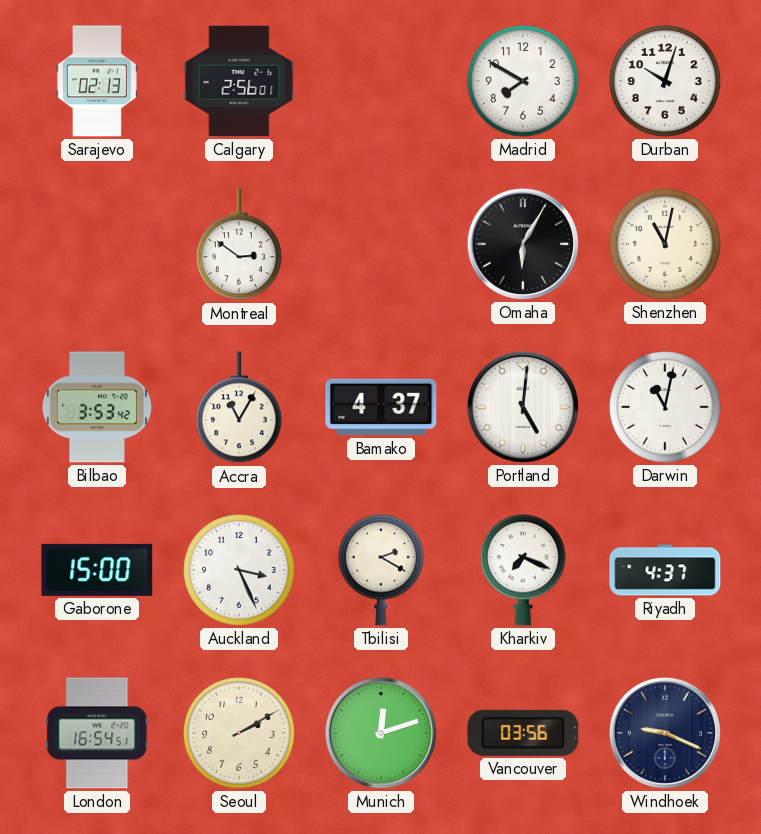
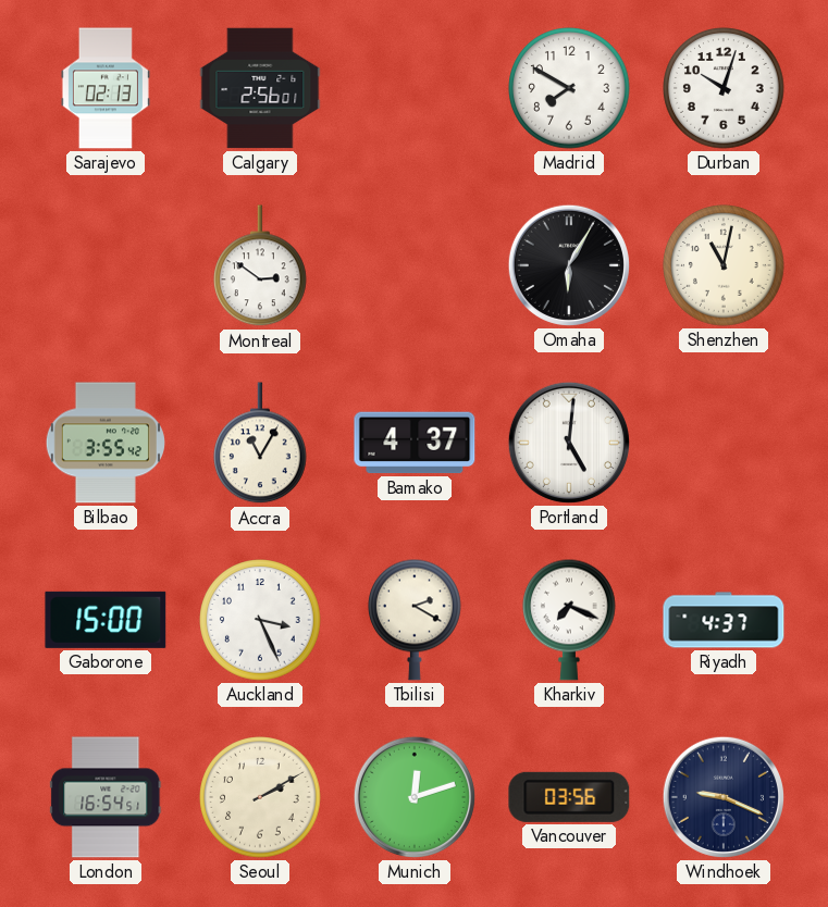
Bilbao: 3:53 -> 3:55 (106, 443)
Darwin: 11:02 -> none (665, 407)
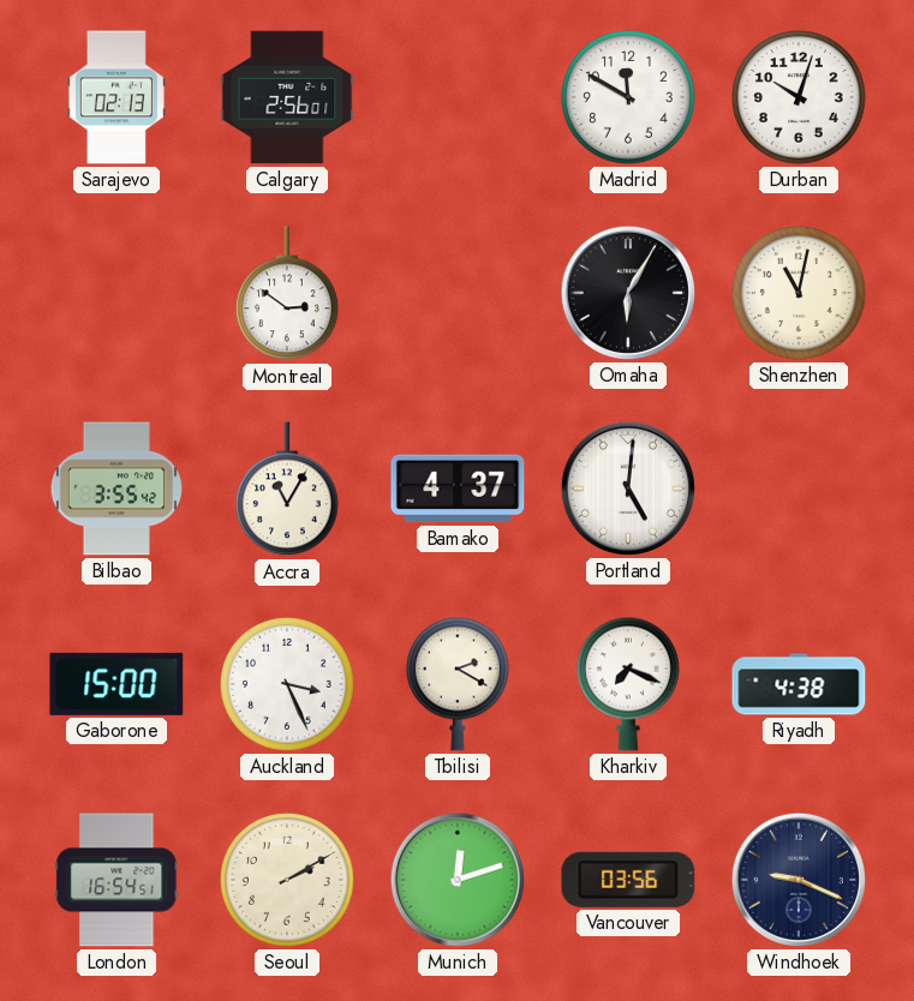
Madrid: 7:50 -> 11:50 (628, 97)
Riyadh: 4:37 -> 4:38 (799, 684)
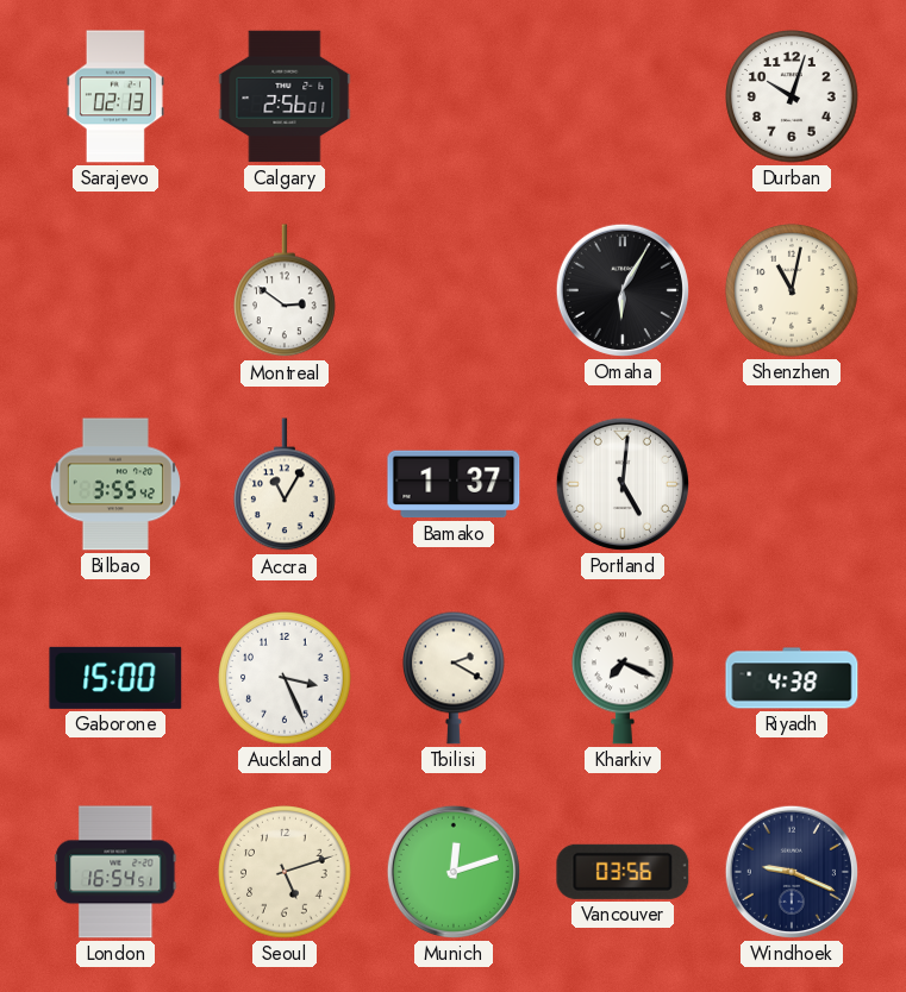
Madrid: 11:50 -> none (628, 97)
Bamako: 4:37 -> 1:37 (454, 484)
Seoul: 2:10 -> 5:12 (285, 872)
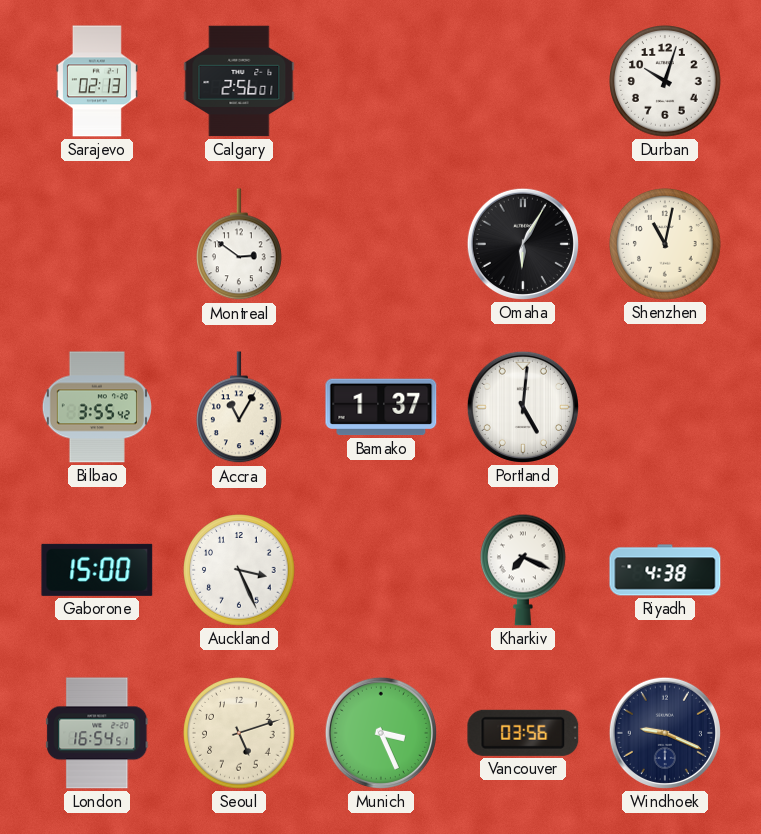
Tbilisi: 2:20 -> none (455, 678)
Munich: 12:12 -> 3:26 (381, 733)
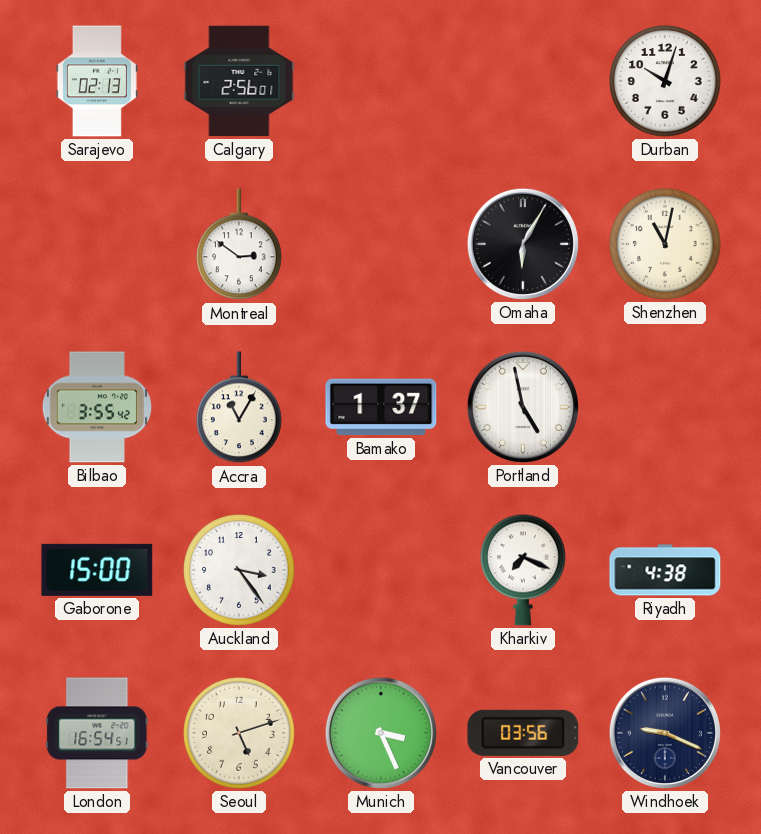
Portland: 5:01 -> 4:58 (523, 407)
Auckland: 3:26 -> 3:24 (239, 570)
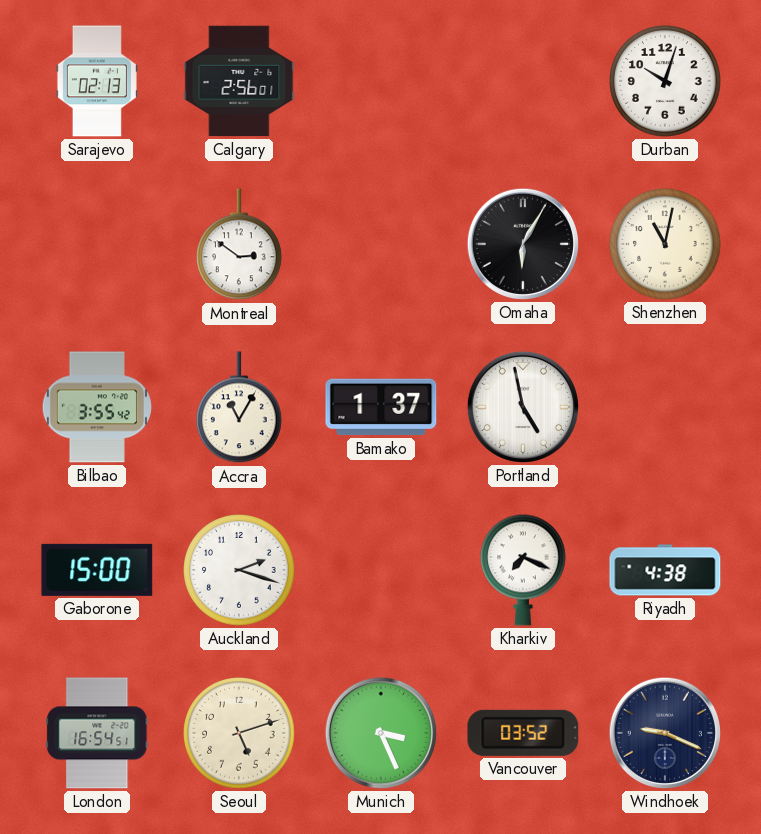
Auckland: 3:24 -> 2:18 (239, 570)
Vancouver: 03:56 -> 03:52 (523, 733)
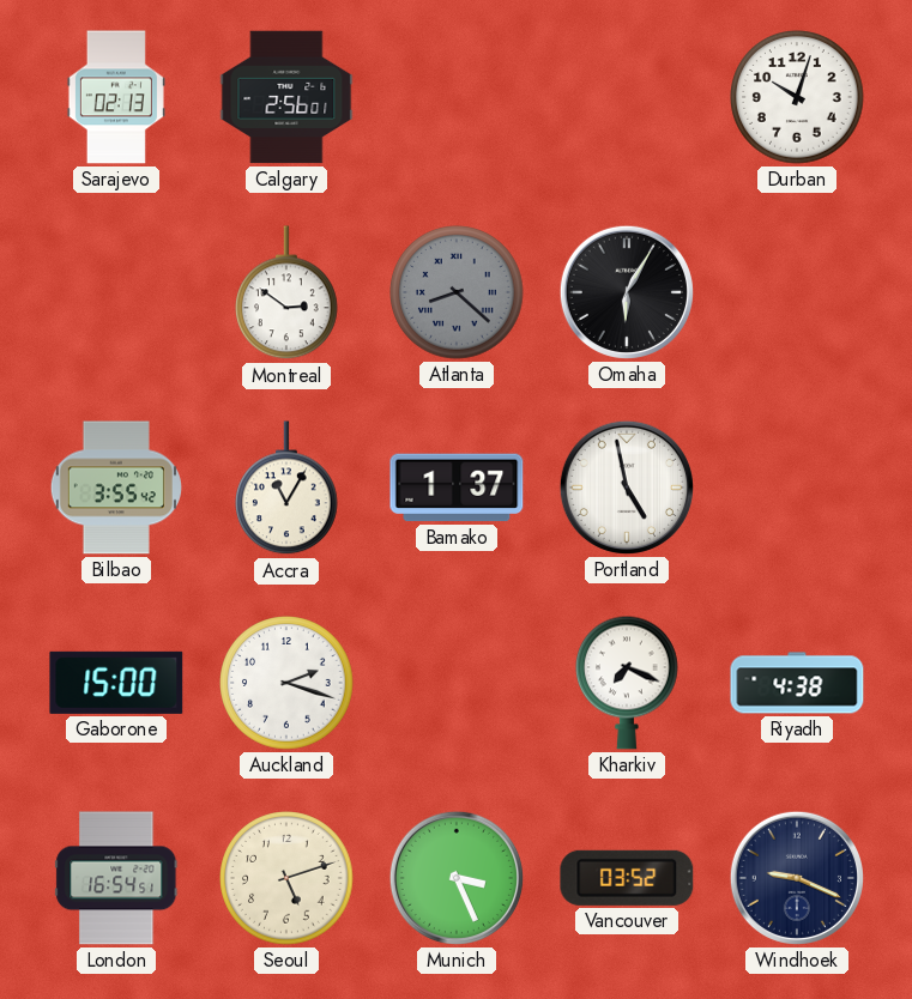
Atlanta: none -> 8:22 (457, 292)
Shenzhen: 11:02 -> none (665, 244)
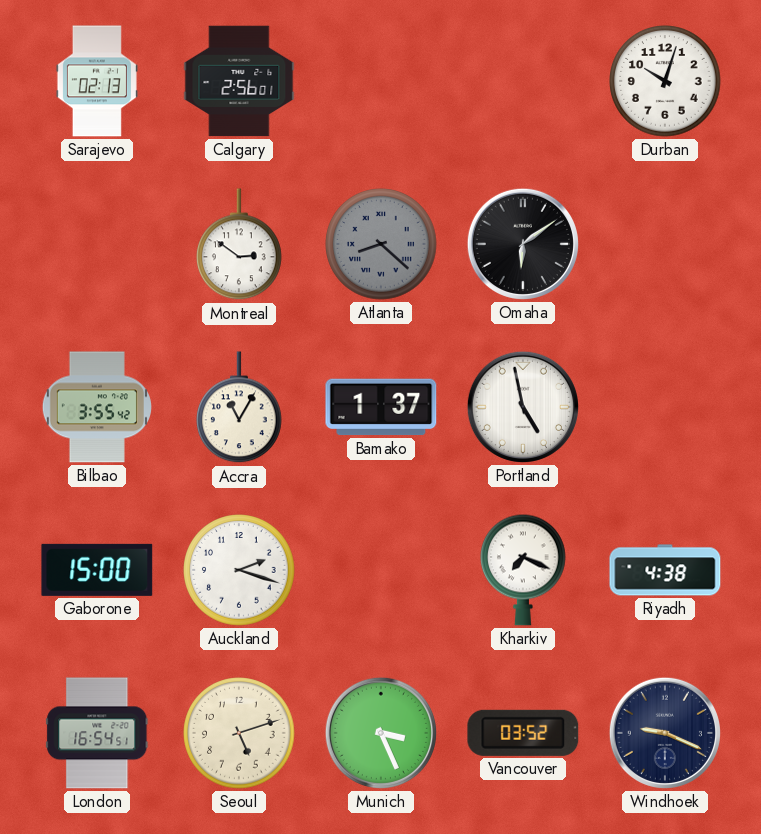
Omaha: 6:05 -> 6:09 (523, 244)
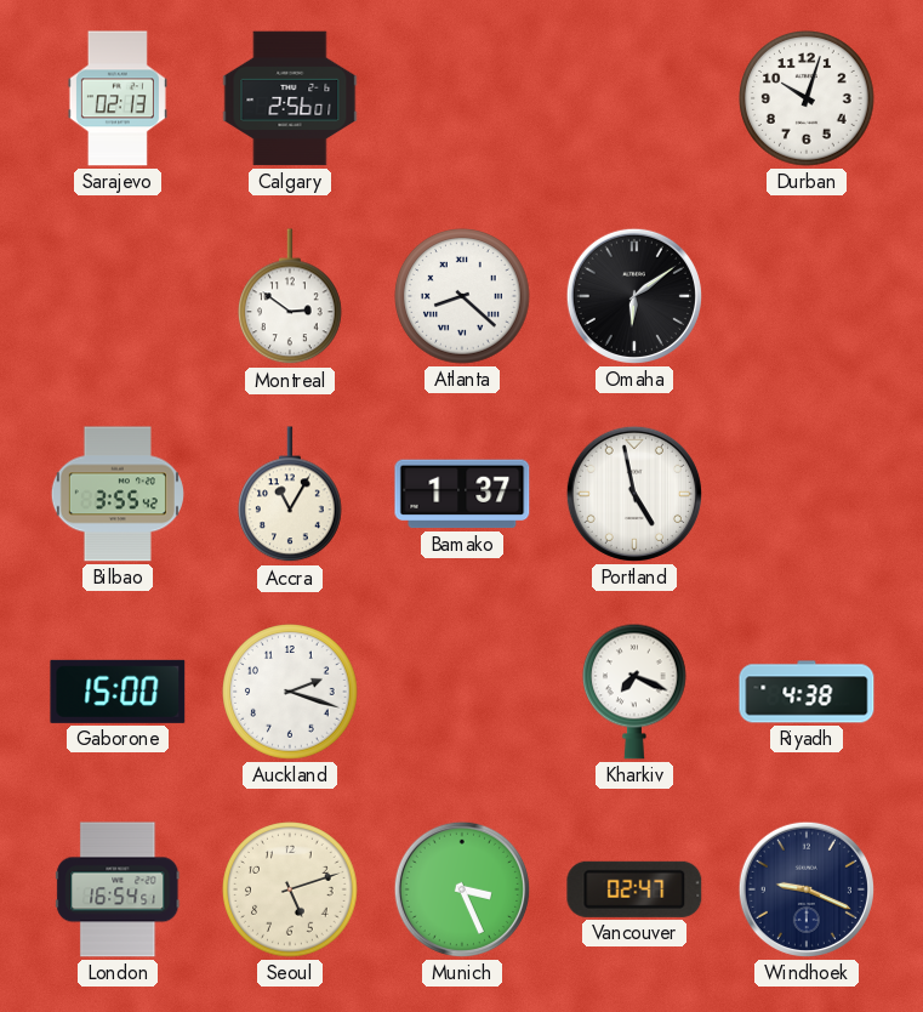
Atlanta dial: grey -> white (462, 296)
Vancouver: 03:52 -> 02:47 (634, 889)
